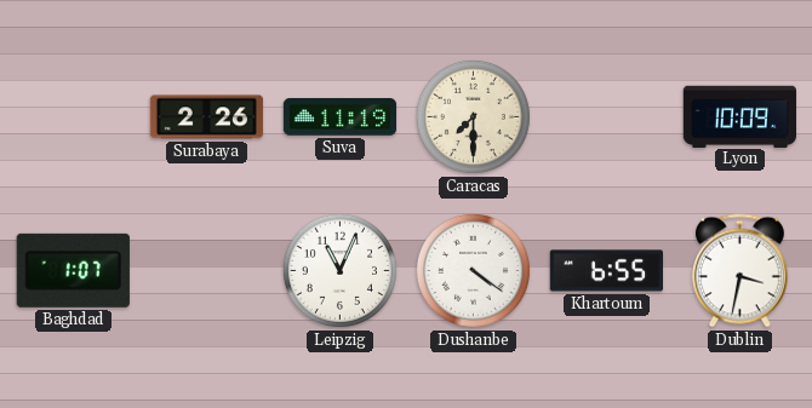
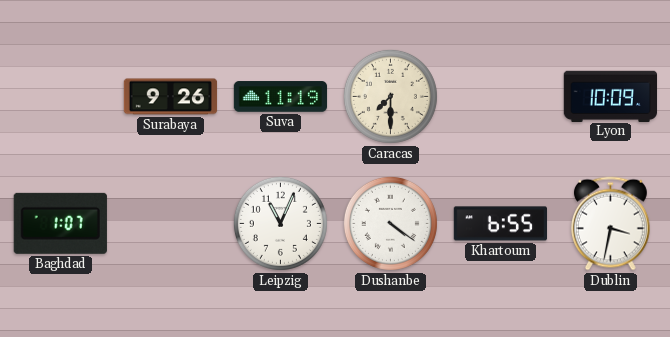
Surabaya: 2:26 -> 9:26 (171, 97)
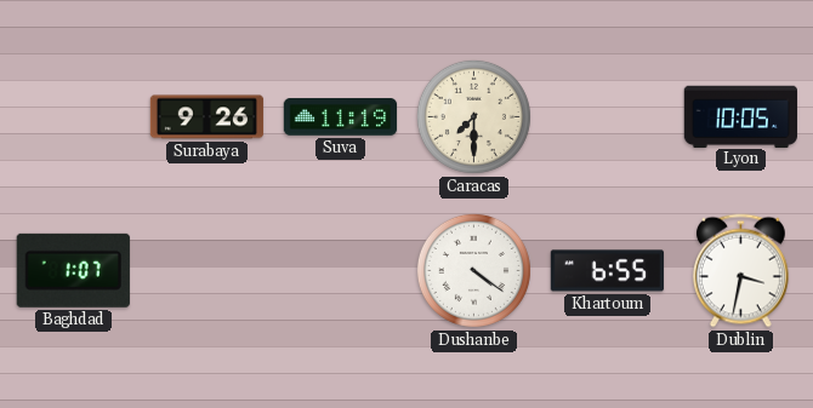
Lyon: 10:09 -> 10:05 (740, 116)
Leipzig: 11:04 -> none (280, 223)
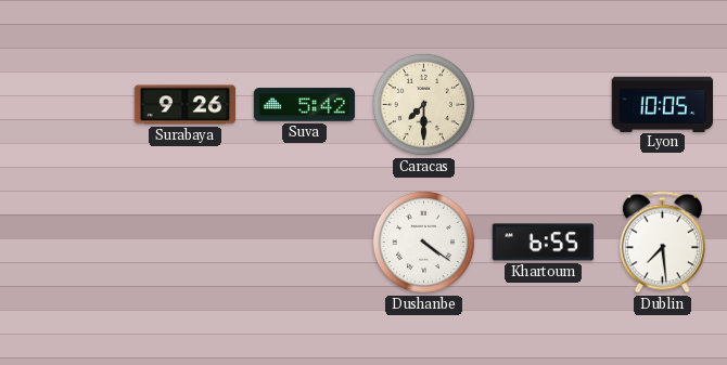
Suva: 11:19 -> 5:42 (305, 105)
Baghdad: 1:07 -> none (73, 270)
Dublin: 3:32 -> 7:29 (662, 243)
